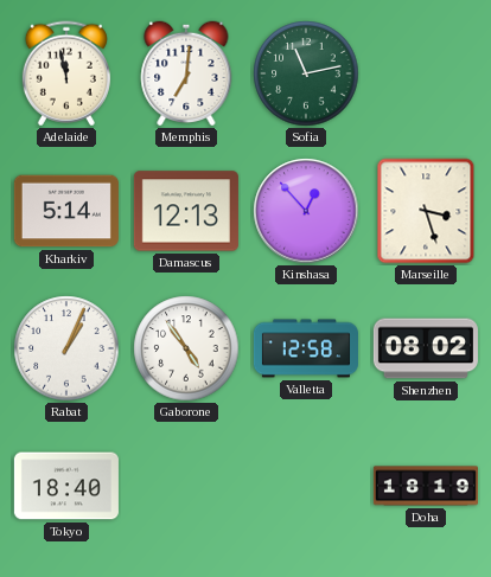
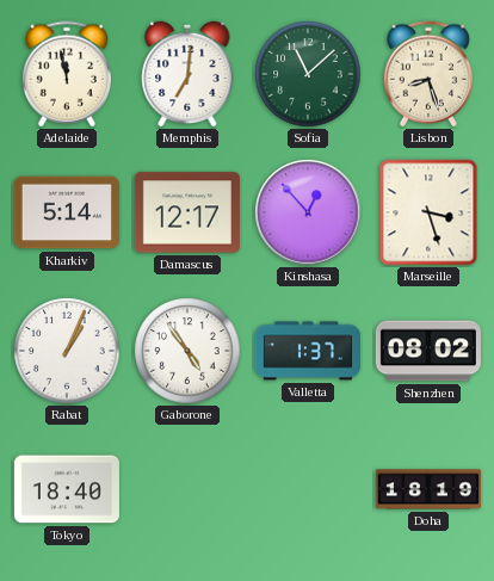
Sofia: 11:13 -> 11:08 (308, 74)
Lisbon: none -> 8:27 (428, 74)
Damascus: 12:13 -> 12:17 (187, 212)
Valletta: 12:58 -> 1:37 (308, 351)
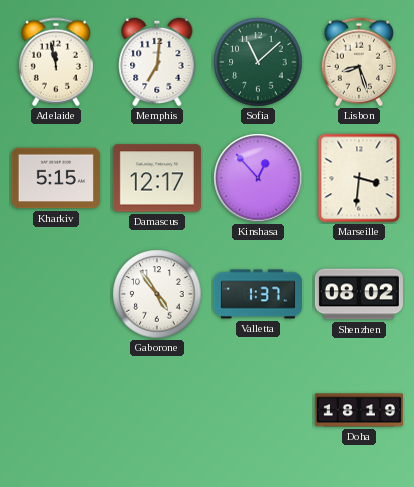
Kharkiv: 5:14 -> 5:15 (56, 178)
Marseille: 3:27 -> 3:31 (359, 178)
Rabat: 1:04 -> none (67, 351)
Tokyo: 18:40 -> none (67, 489)
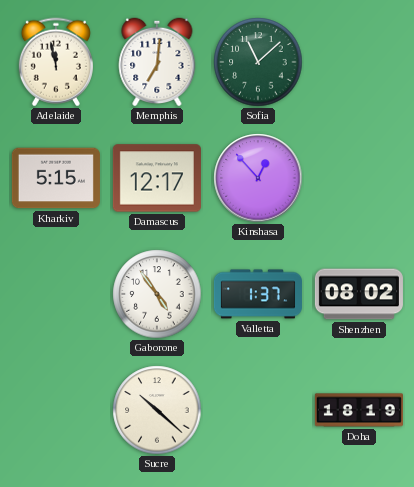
Lisbon: 8:27 -> none (359, 62)
Marseille: 3:31 -> none (359, 178)
Sucre: none -> 10:22 (157, 410)
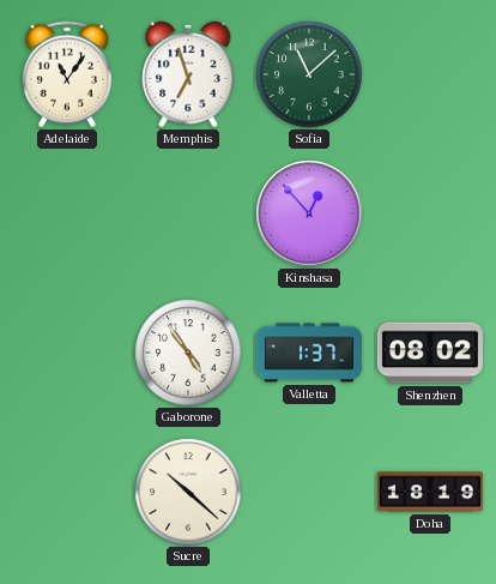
Adelaide: 11:58 -> 11:06 (67, 74)
Memphis: 7:01 -> 6:57 (188, 74)
Kharkiv: 5:15 -> none (56, 178)
Damascus: 12:17 -> none (157, 178)
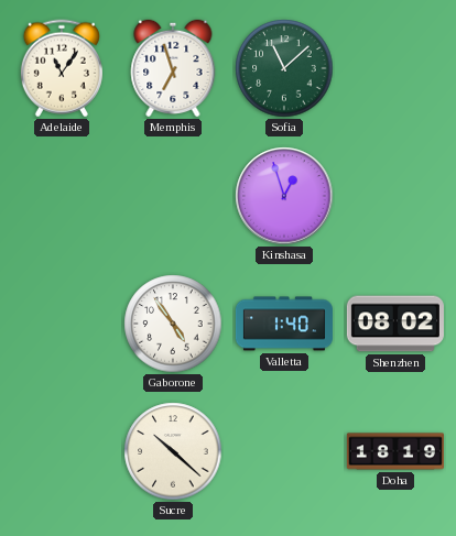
Kinshasa: 12:53 -> 12:57 (284, 196)
Valletta: 1:37 -> 1:40 (284, 324)
